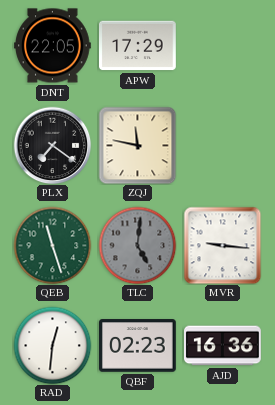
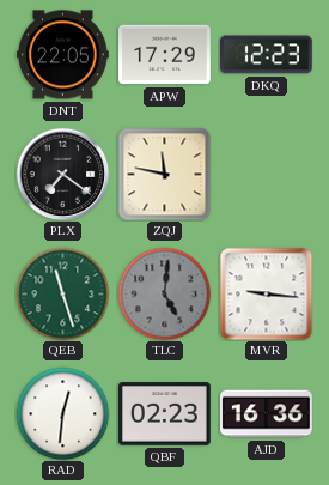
DKQ: none -> 12:23 (266, 55)
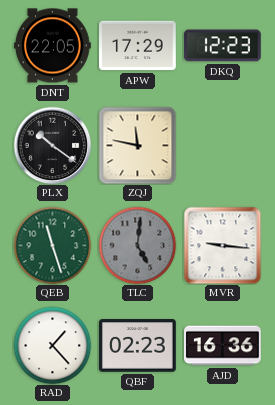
PLX: 7:21 -> 10:21 (52, 145)
RAD: 12:31 -> 1:23 (52, 345)
